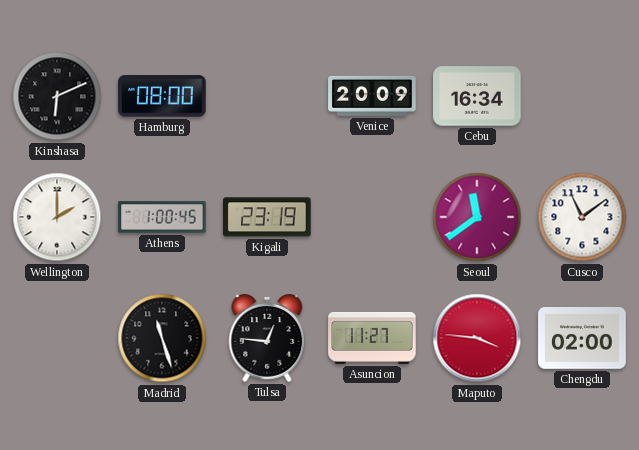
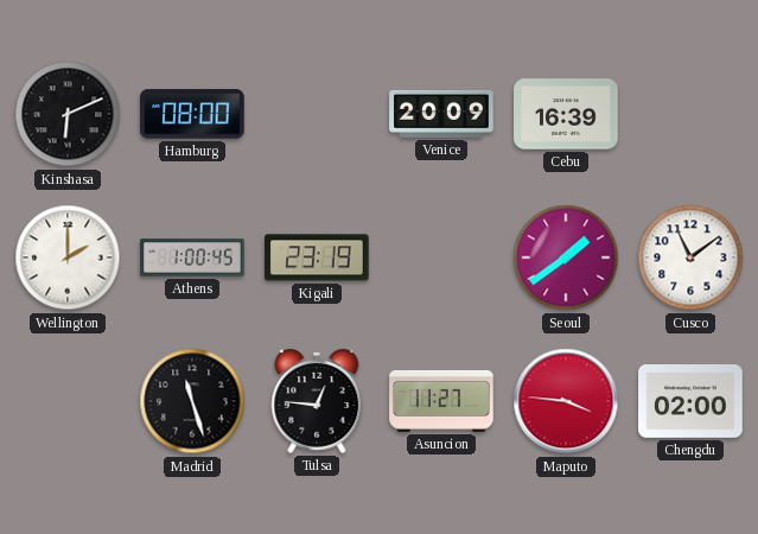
Cebu: 16:34 -> 16:39 (566, 114)
Seoul: 11:39 -> 1:39 (566, 258)
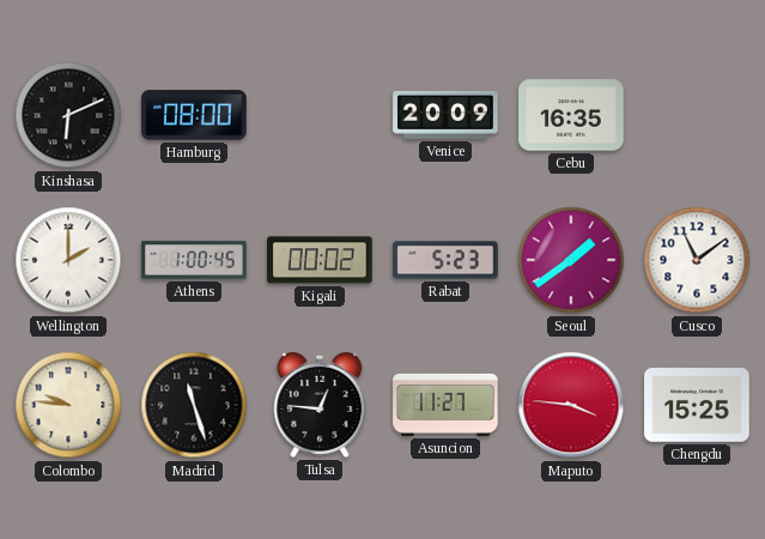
Cebu: 16:39 -> 16:35 (571, 115)
Kigali: 23:19 -> 00:02 (320, 260)
Rabat: none -> 5:23 (445, 260)
Colombo: none -> 9:46 (68, 405)
Chengdu: 02:00 -> 15:25 (697, 405)
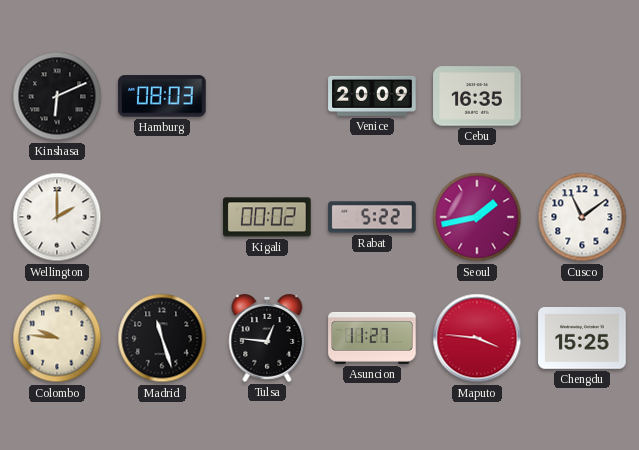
Hamburg: 08:00 -> 08:03 (162, 96)
Athens: 1:00 -> none (194, 260)
Rabat: 5:23 -> 5:22 (372, 217)
Seoul: 1:39 -> 1:43 (477, 217)
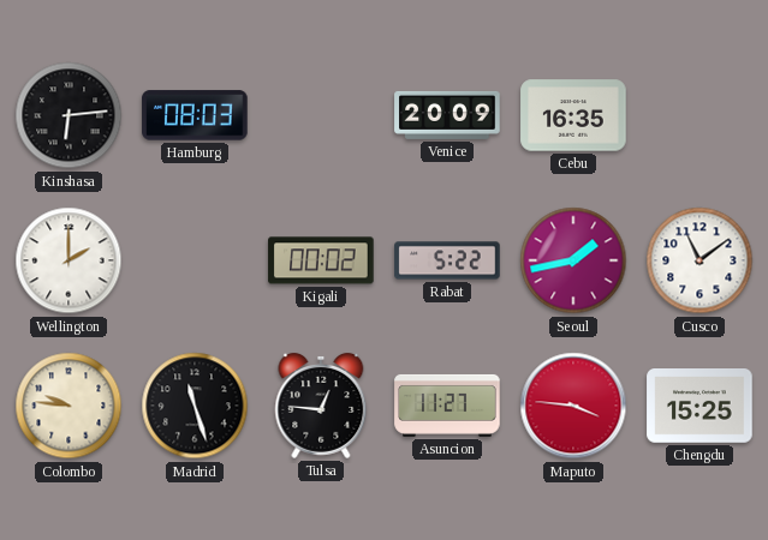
Kinshasa: 6:11 -> 6:14 (69, 115)
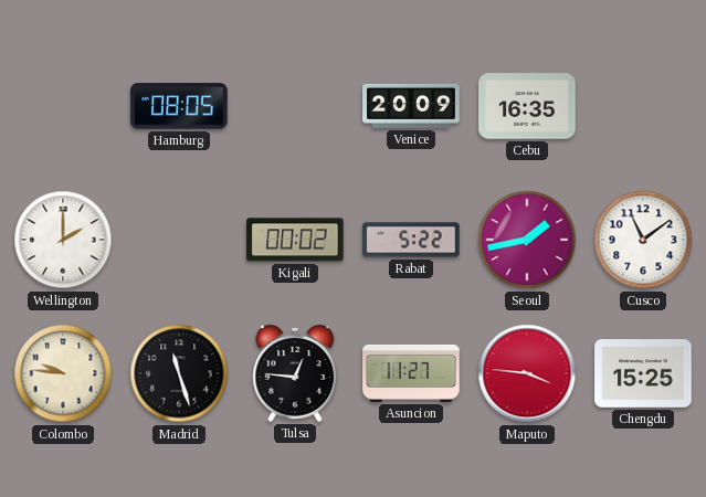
Kinshasa: 6:14 -> none (69, 115)
Hamburg: 08:03 -> 08:05 (179, 106)
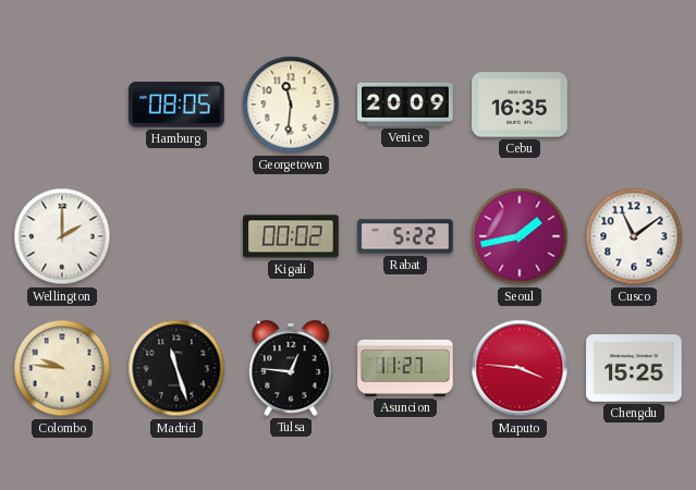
Georgetown: none -> 11:31 (291, 105)
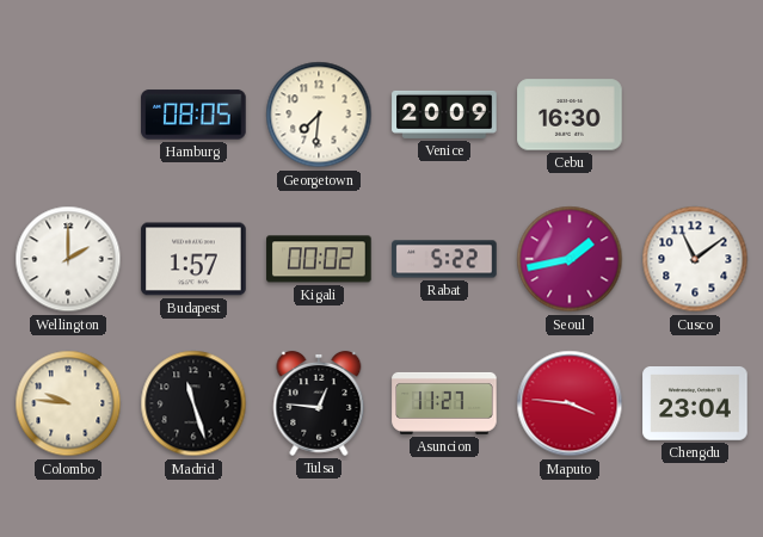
Georgetown: 11:31 -> 7:31 (319, 115)
Cebu: 16:35 -> 16:30 (570, 115)
Budapest: none -> 1:57 (193, 259)
Chengdu: 15:25 -> 23:04 (695, 403)
